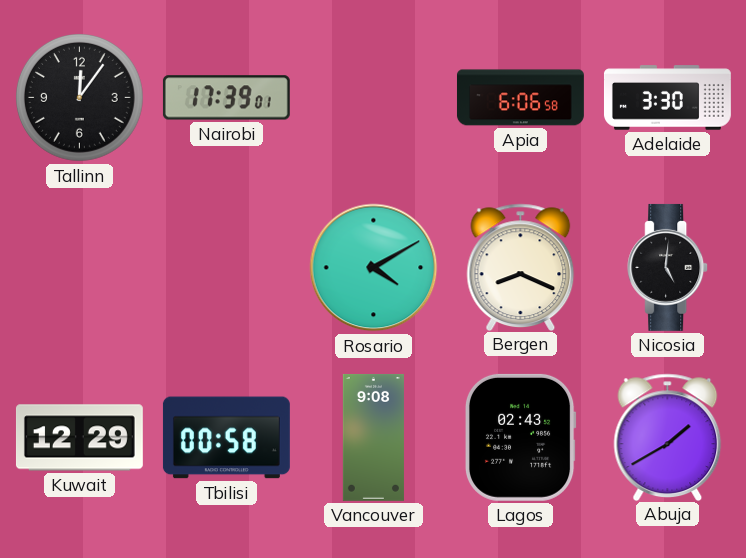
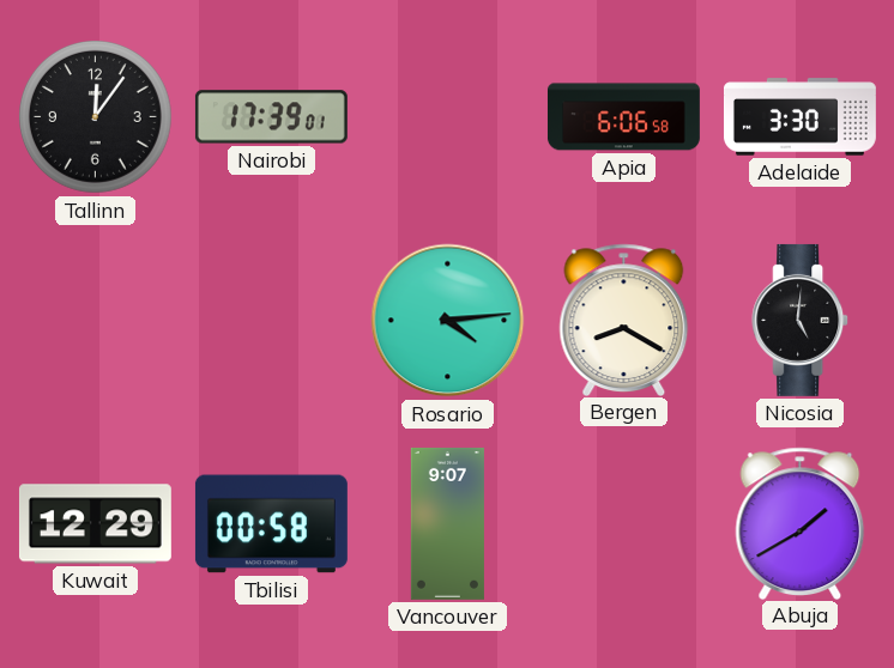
Rosario: 4:10 -> 4:14 (448, 321)
Bergen: 8:19 -> 8:20 (624, 320)
Vancouver: 9:08 -> 9:07 (447, 523)
Lagos: 02:43 -> none (520, 437)
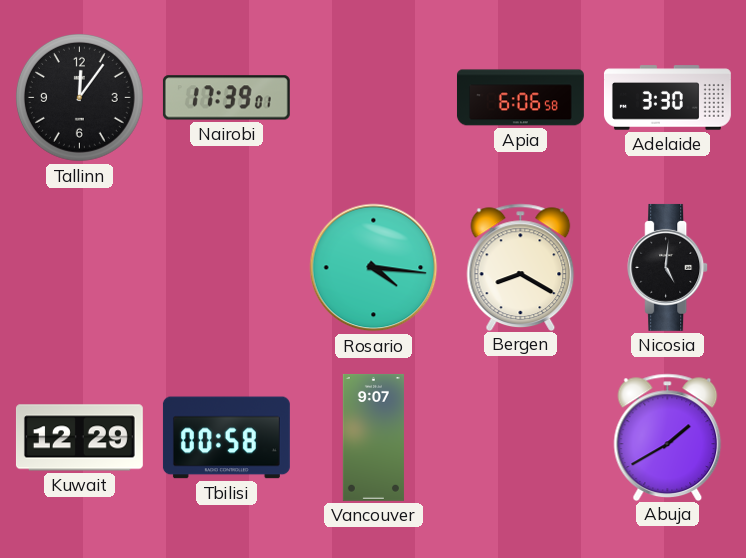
Rosario: 4:14 -> 4:16 (374, 268)
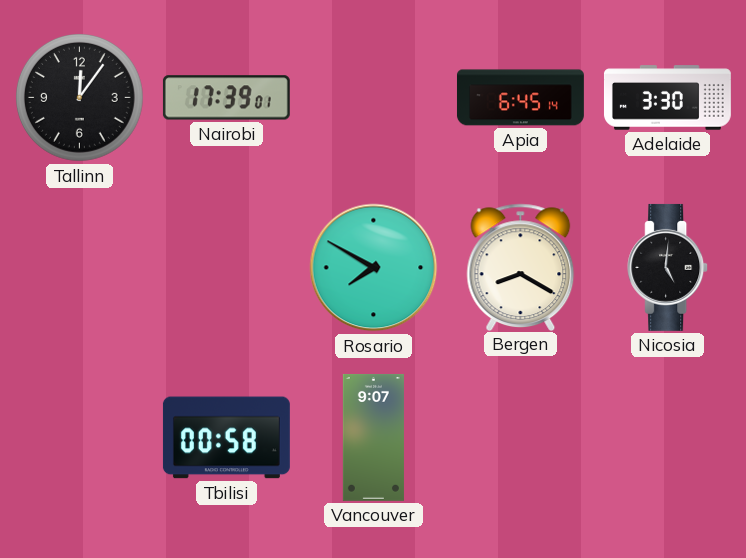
Apia: 6:06 -> 6:45 (520, 98)
Rosario: 4:16 -> 7:50 (374, 268)
Kuwait: 12:29 -> none (79, 438)
Abuja: 1:40 -> none (668, 437)
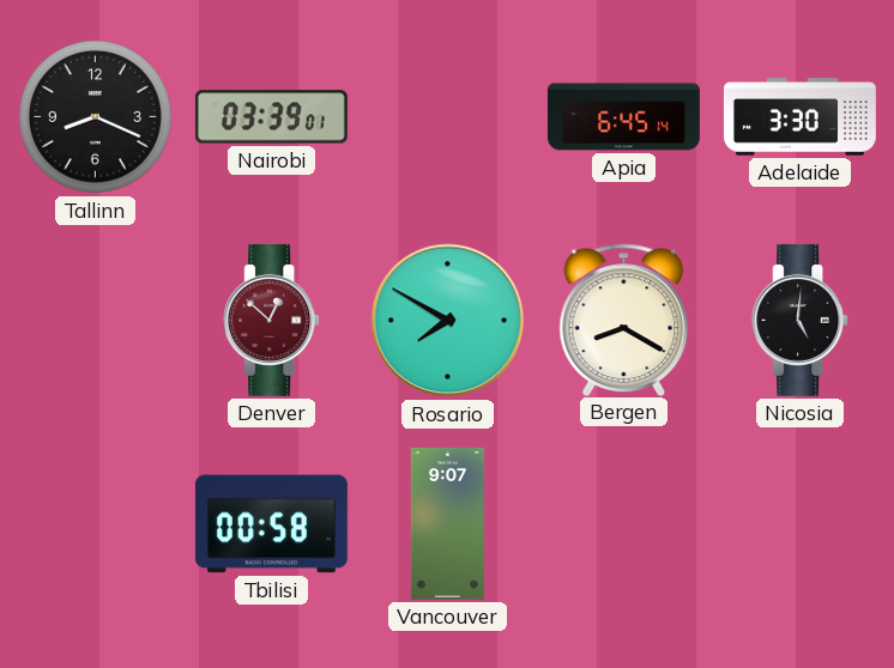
Tallinn: 12:06 -> 8:19 (96, 117)
Nairobi: 17:39 -> 03:39 (271, 117)
Denver: none -> 12:52 (272, 320)
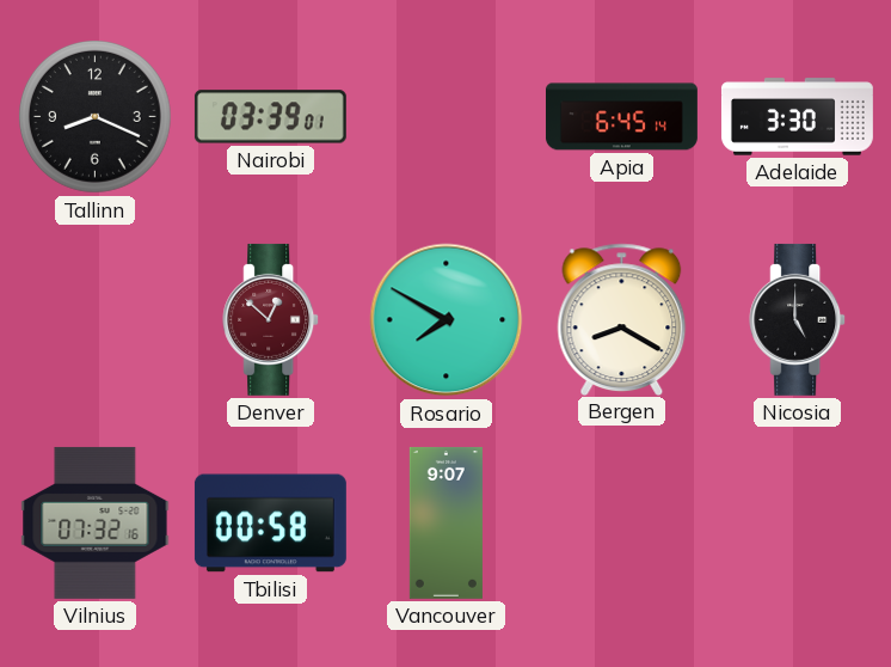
Nicosia: 5:01 -> 5:00 (798, 319)
Vilnius: none -> 07:32 (96, 522)
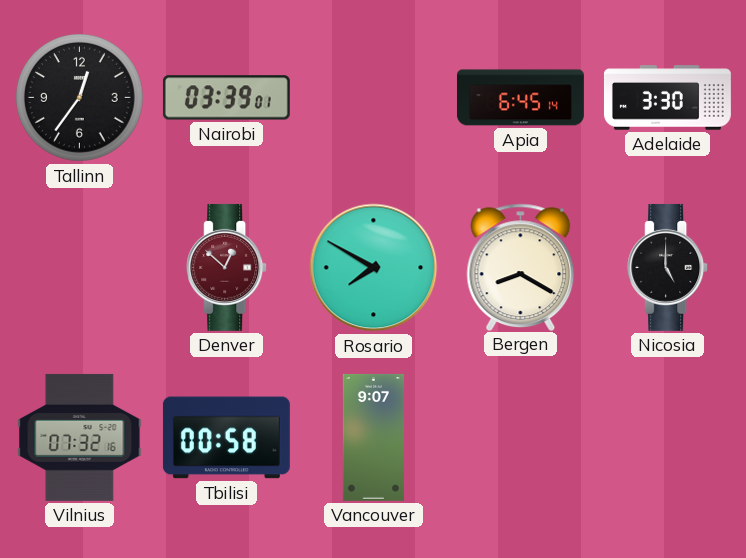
Tallinn: 8:19 -> 12:36 (80, 98)
